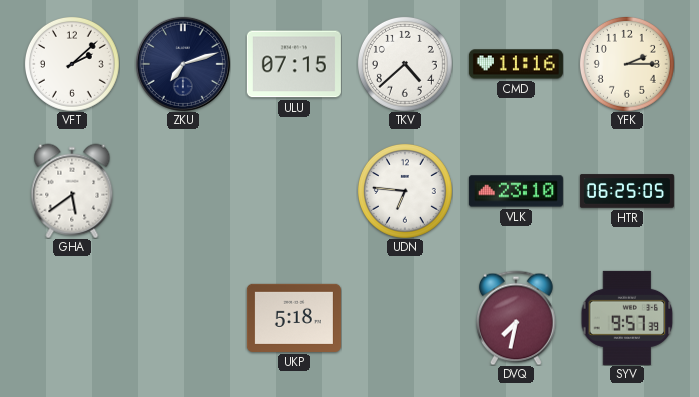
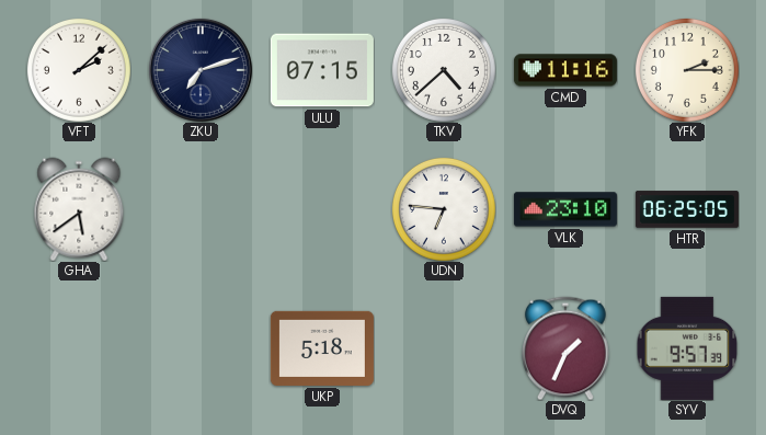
DVQ: 7:32 -> 1:34 (565, 348)
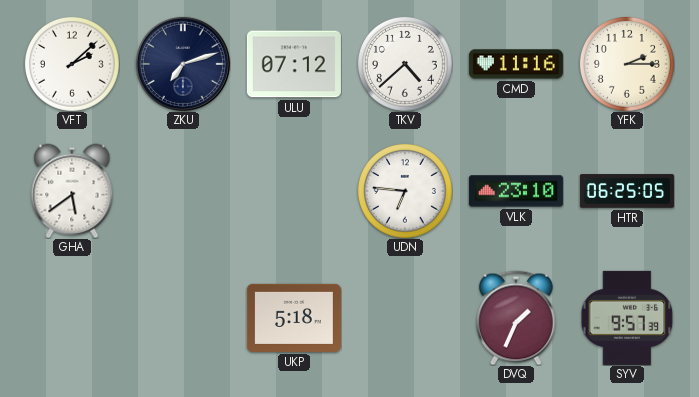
ULU: 07:15 -> 07:12 (294, 64)
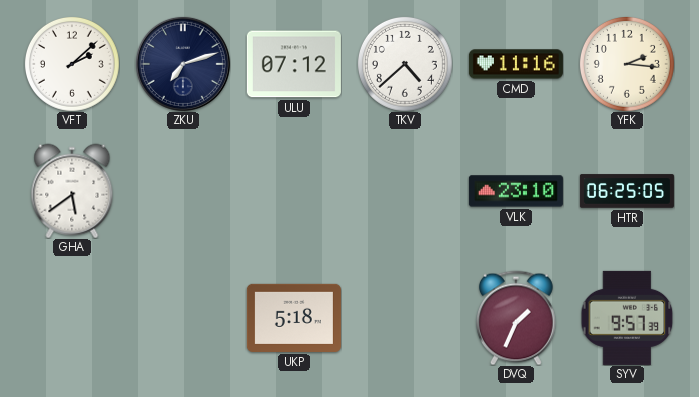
YFK: 2:15 -> 2:16 (627, 64)
UDN: 6:46 -> none (405, 191)
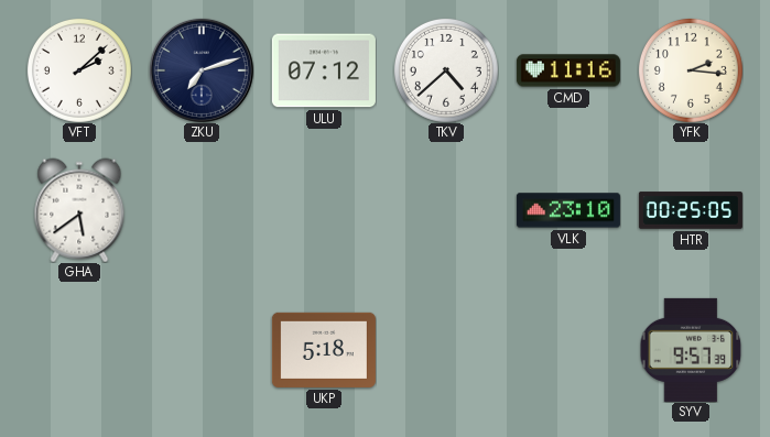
HTR: 06:25 -> 00:25 (691, 210)
DVQ: 1:34 -> none (516, 318)
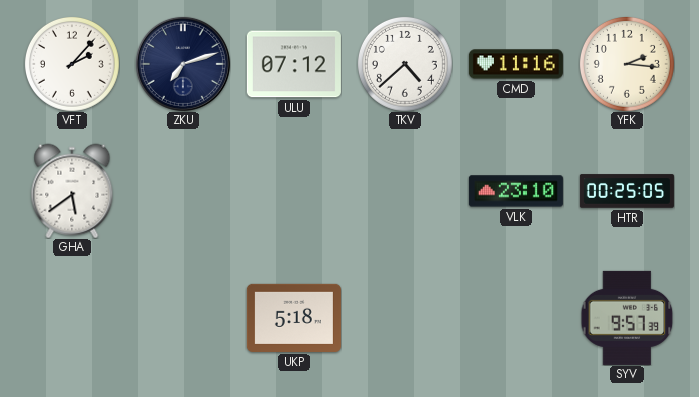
VFT: 2:08 -> 2:07 (72, 64)
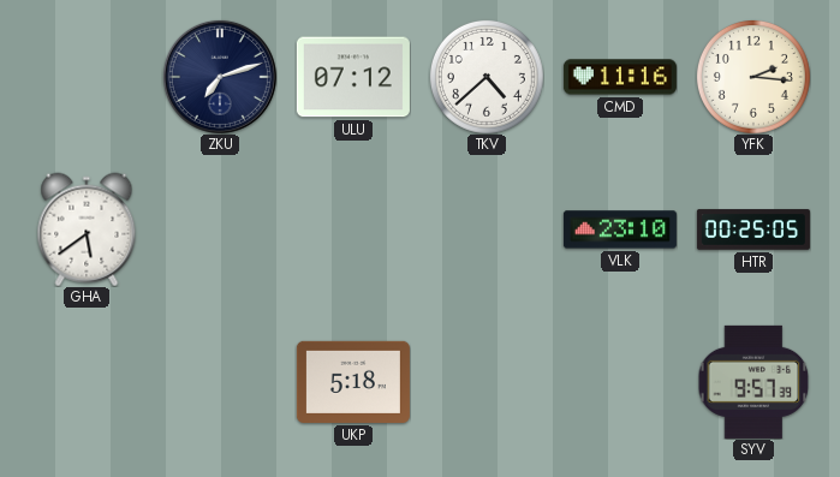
VFT: 2:07 -> none (72, 64)
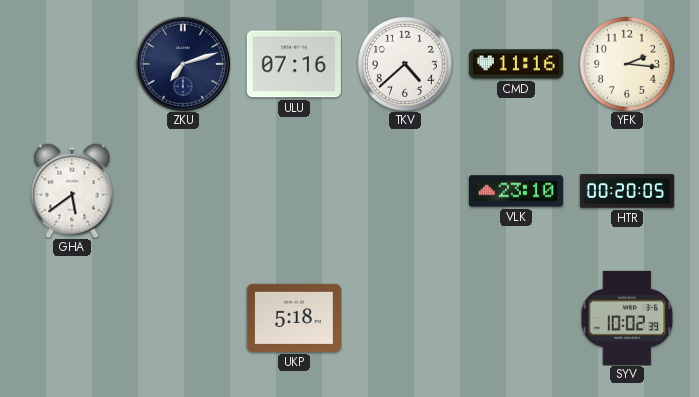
ULU: 07:12 -> 07:16 (294, 64)
HTR: 00:25 -> 00:20 (627, 191)
SYV: 9:57 -> 10:02 (627, 318)
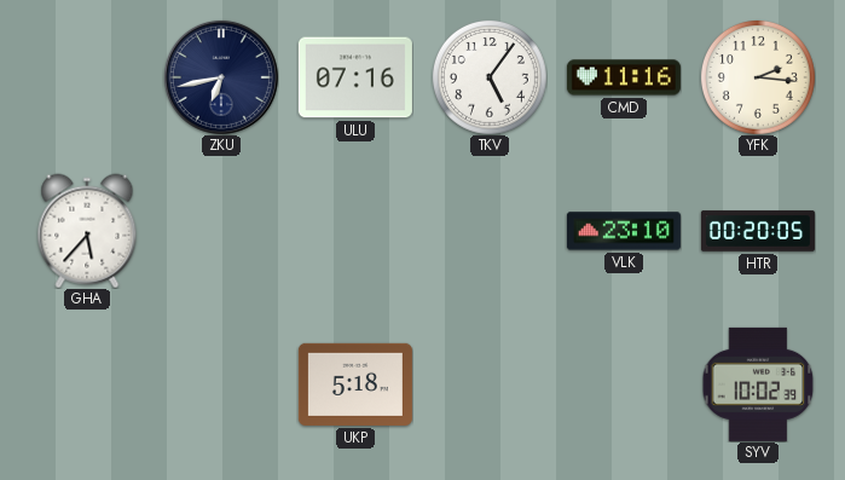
ZKU: 7:12 -> 6:43 (221, 77)
TKV: 4:38 -> 5:06 (490, 77)
GHA: 5:39 -> 5:37 (87, 231)
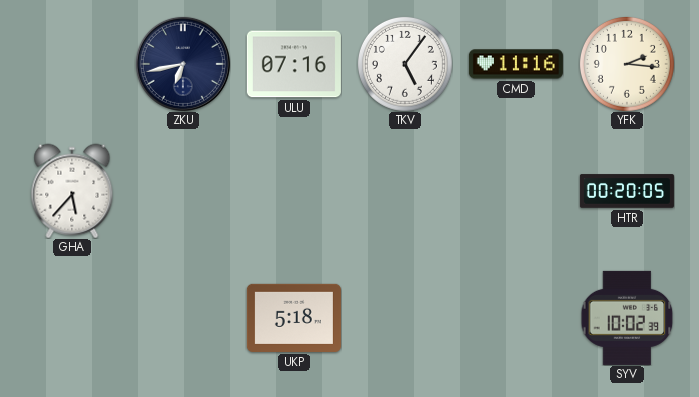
VLK: 23:10 -> none (624, 231)
